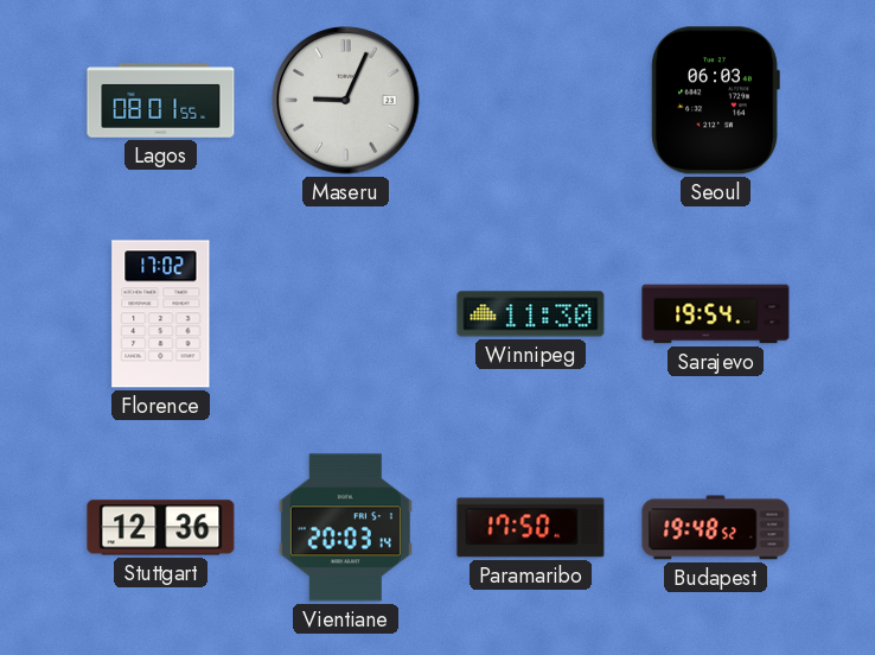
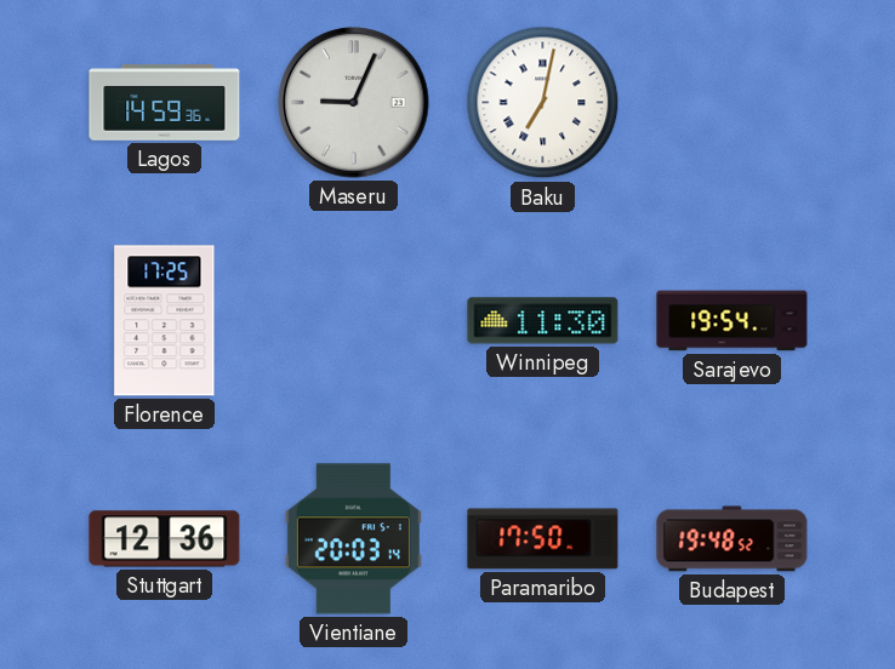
Lagos: 08:01 -> 14:59 (165, 103)
Baku: none -> 7:02 (543, 103)
Seoul: 06:03 -> none (715, 101)
Florence: 17:02 -> 17:25 (165, 321)
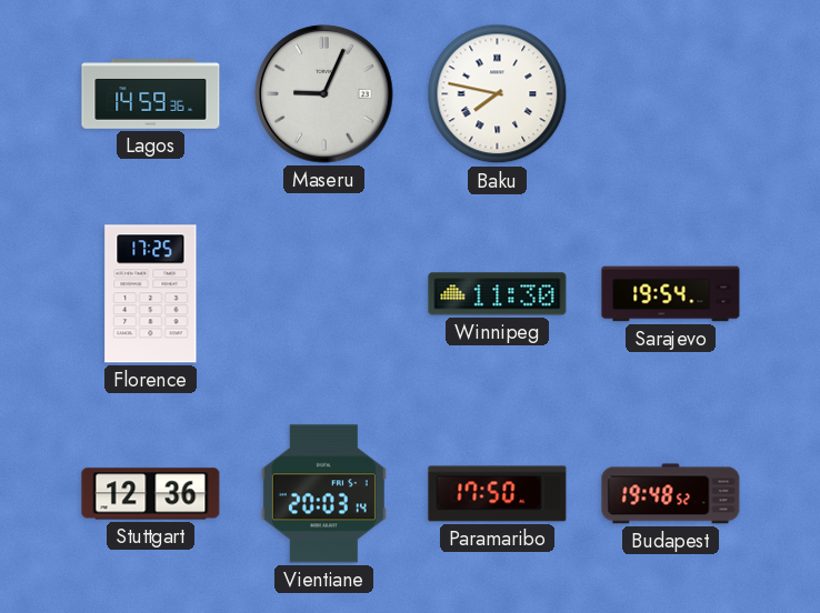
Baku: 7:02 -> 7:47 (498, 94)
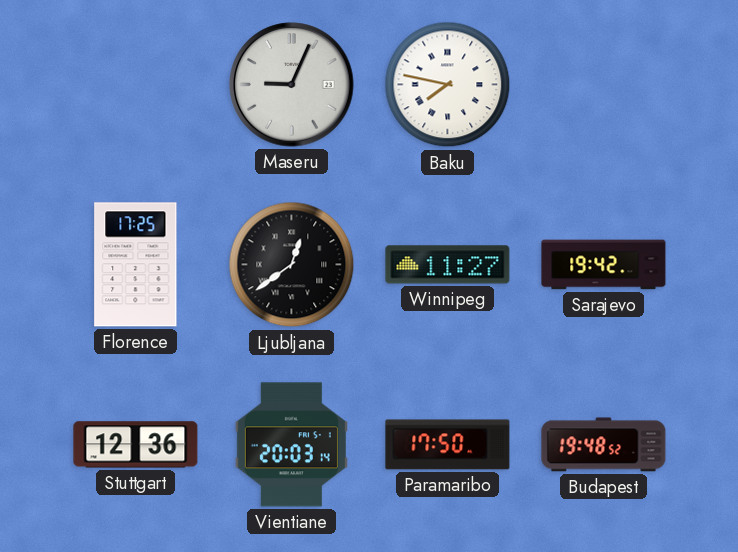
Lagos: 14:59 -> none (151, 94)
Ljubljana: none -> 12:39 (292, 265)
Winnipeg: 11:30 -> 11:27 (448, 265)
Sarajevo: 19:54 -> 19:42 (604, 265)
